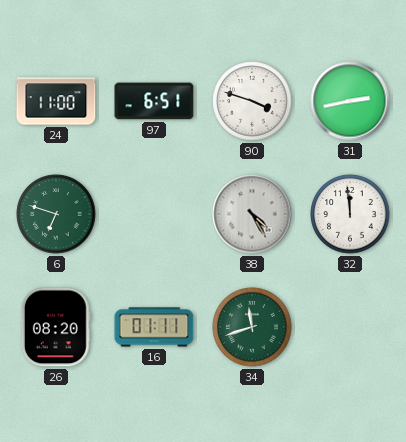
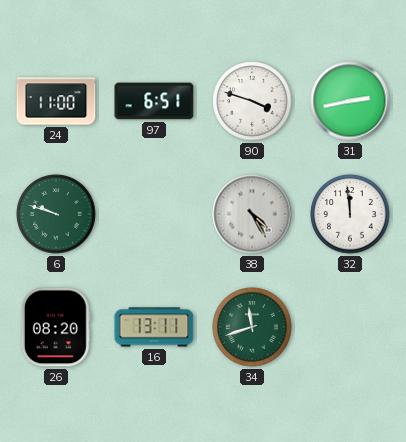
6: 6:48 -> 9:48 (56, 214)
16: 01:11 -> 13:11 (154, 327)
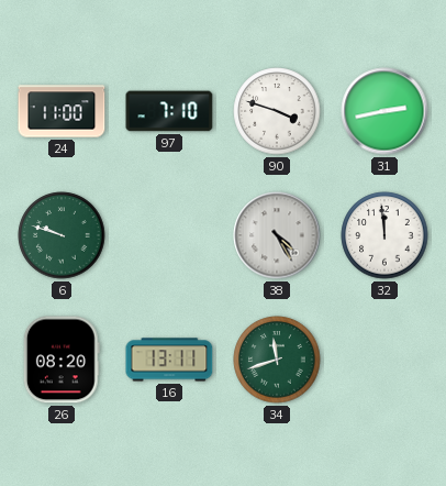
97: 6:51 -> 7:10 (169, 111)
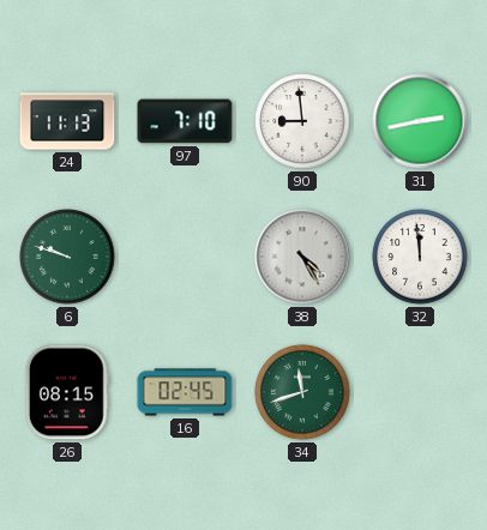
24: 11:00 -> 11:13 (67, 121)
90: 3:48 -> 8:59 (302, 121)
26: 08:20 -> 08:15 (67, 392)
16: 13:11 -> 02:45 (185, 392)
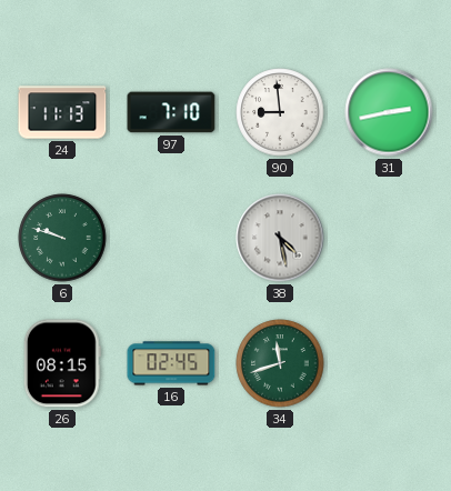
38: 4:25 -> 4:28 (280, 238)
32: 11:59 -> none (420, 257)
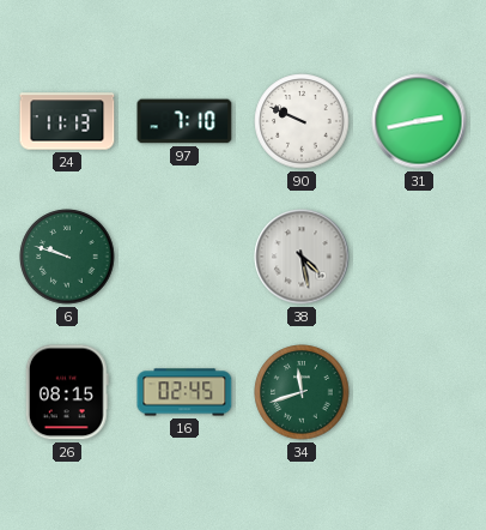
90: 8:59 -> 9:49 (302, 121)
